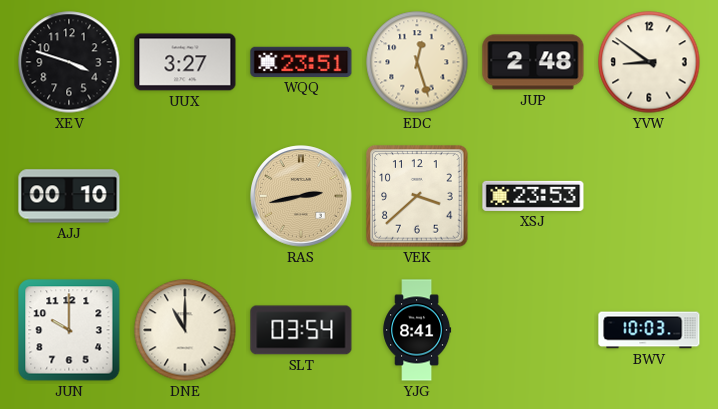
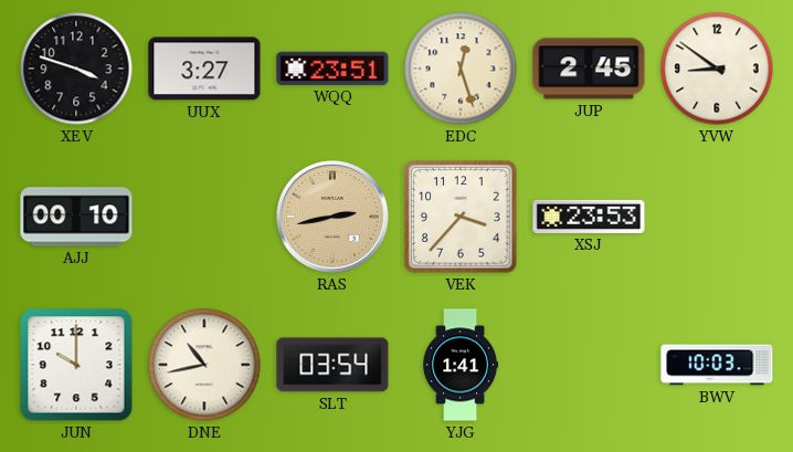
JUP: 2:48 -> 2:45 (589, 69)
VEK: 3:38 -> 3:37 (461, 217)
DNE: 11:00 -> 10:43 (204, 365)
YJG: 8:41 -> 1:41 (461, 365)
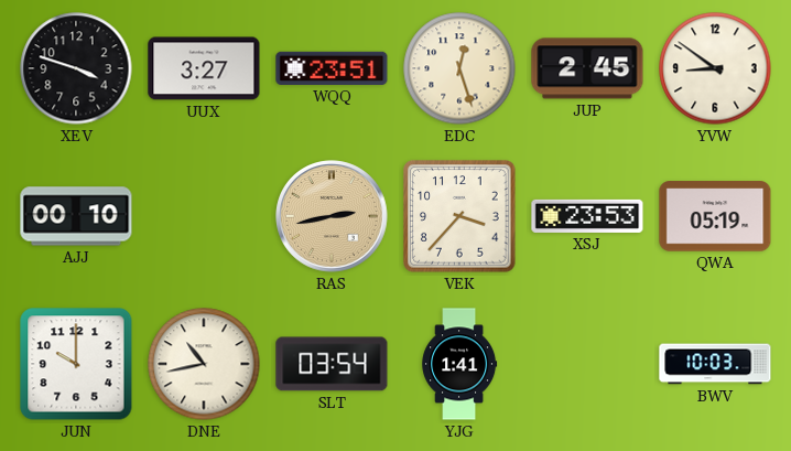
QWA: none -> 05:19 (715, 216)
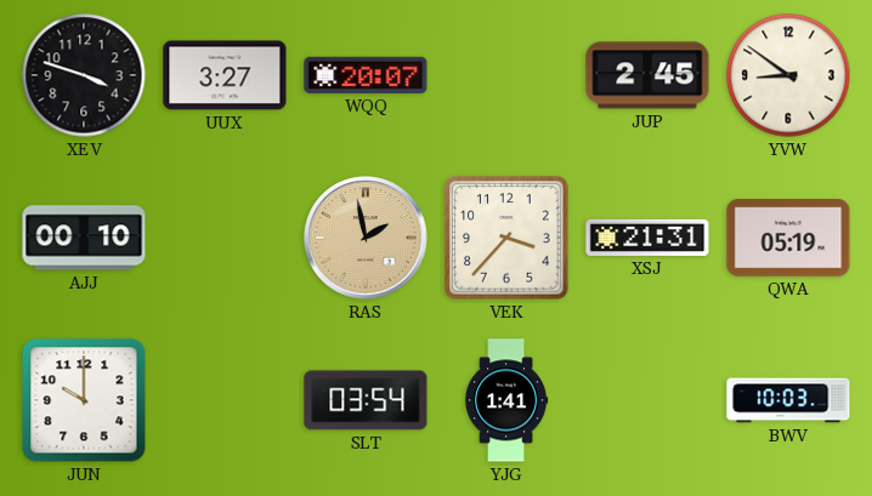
WQQ: 23:51 -> 20:07 (366, 75)
EDC: 12:27 -> none (459, 68)
RAS: 2:43 -> 1:58 (366, 238)
XSJ: 23:53 -> 21:31 (647, 238)
DNE: 10:43 -> none (204, 364)
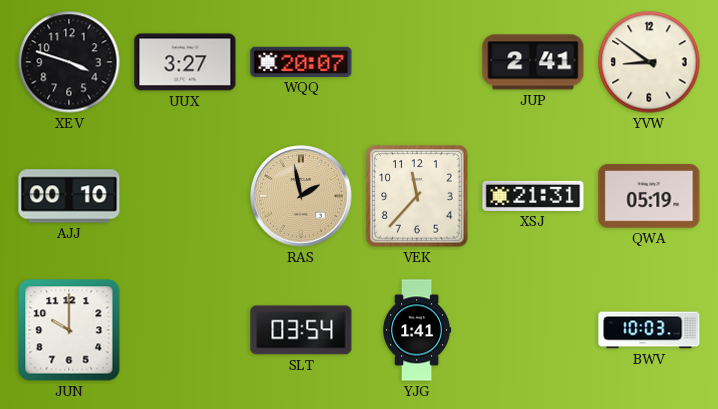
JUP: 2:45 -> 2:41 (533, 62)
VEK: 3:37 -> 11:37 (417, 196)
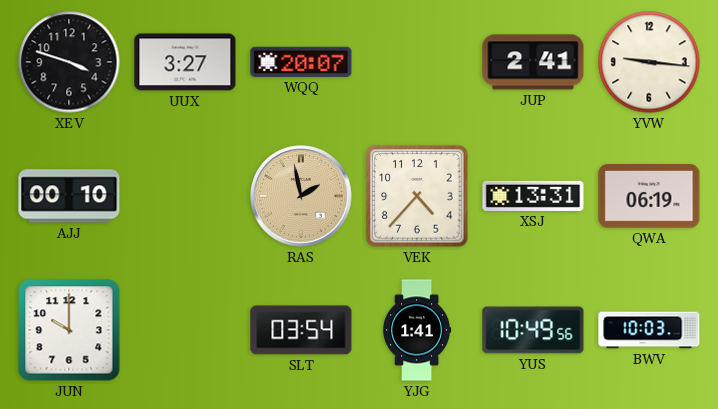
YVW: 8:51 -> 9:16 (649, 62)
VEK: 11:37 -> 4:37 (417, 196)
XSJ: 21:31 -> 13:31 (533, 196)
QWA: 05:19 -> 06:19 (649, 196)
YUS: none -> 10:49 (533, 330)
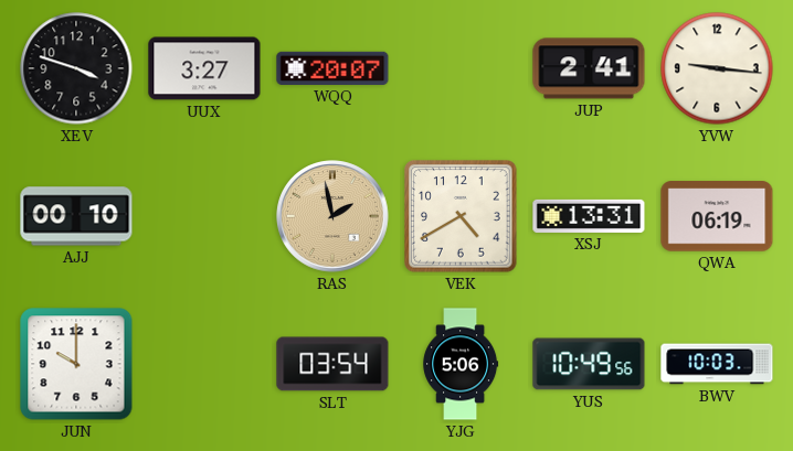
VEK: 4:37 -> 4:40 (461, 216)
YJG: 1:41 -> 5:06 (461, 364)
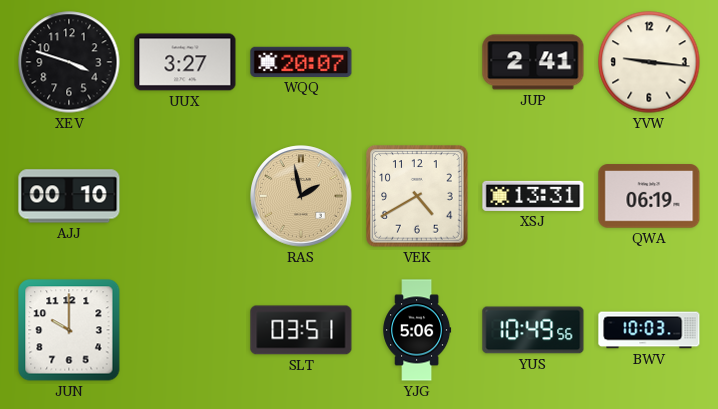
SLT: 03:54 -> 03:51 (301, 330)
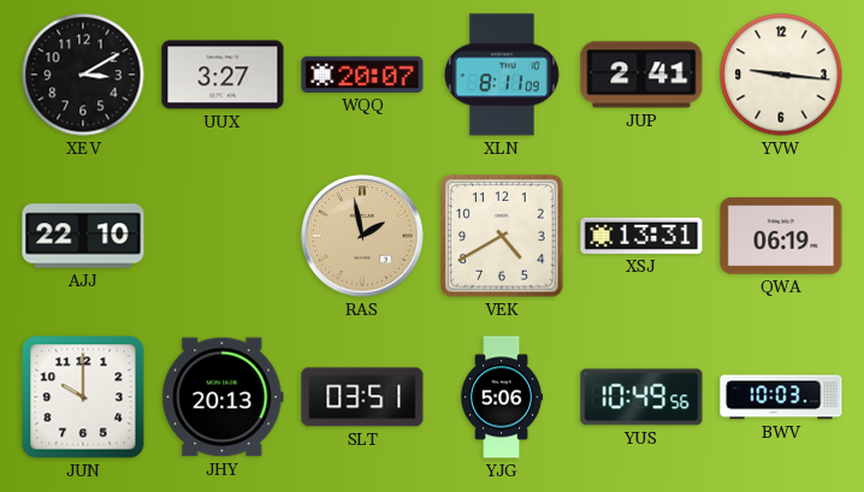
XEV: 3:48 -> 3:10 (83, 75)
XLN: none -> 8:11 (502, 75)
AJJ: 00:10 -> 22:10 (83, 236)
JHY: none -> 20:13 (223, 397)
